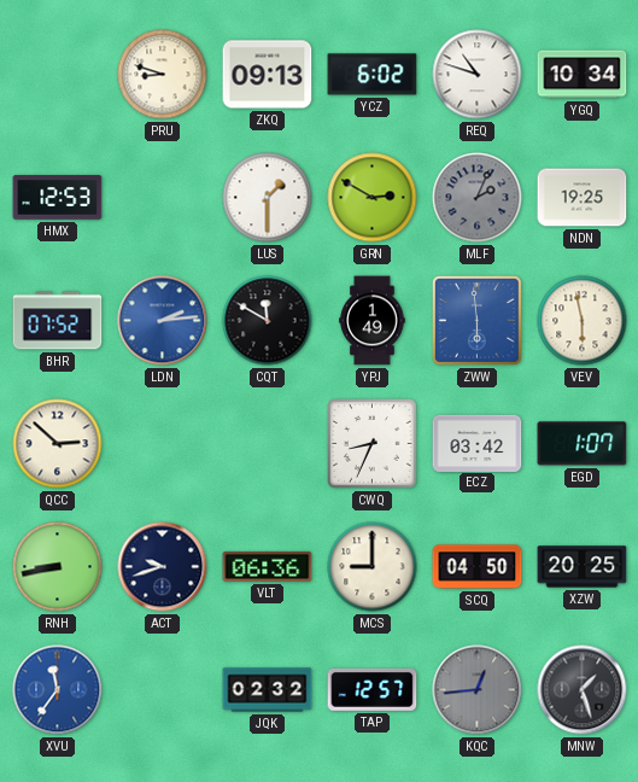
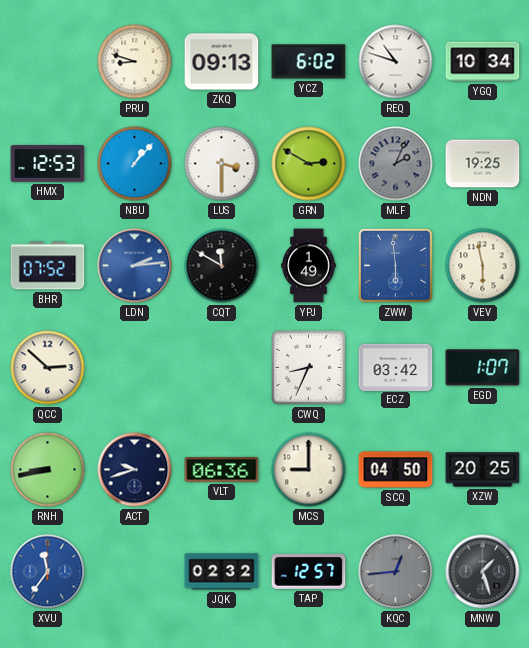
NBU: none -> 1:07 (135, 164)
LUS: 1:30 -> 3:30 (222, 164)
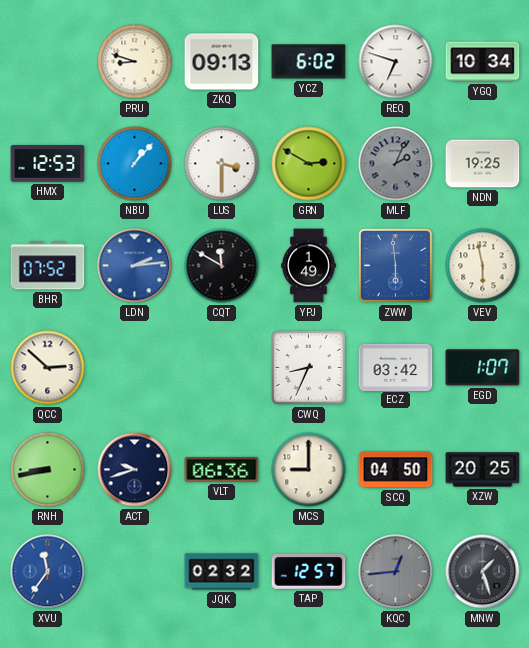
REQ: 10:48 -> 6:48 (396, 62)
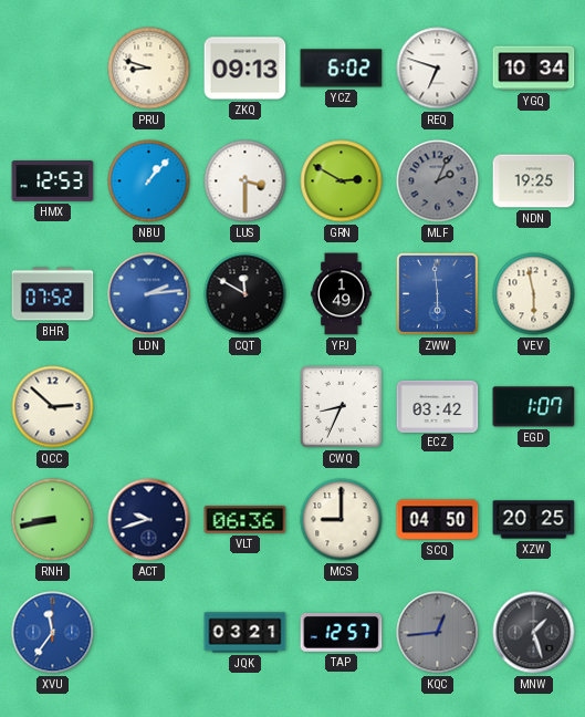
JQK: 02:32 -> 03:21 (246, 633)
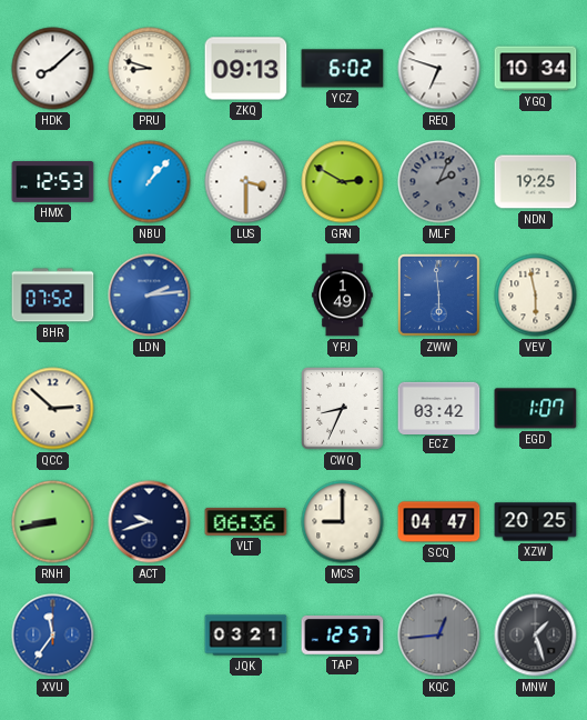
HDK: none -> 8:08 (53, 69)
CQT: 11:50 -> none (246, 294)
SCQ: 04:50 -> 04:47 (439, 522)
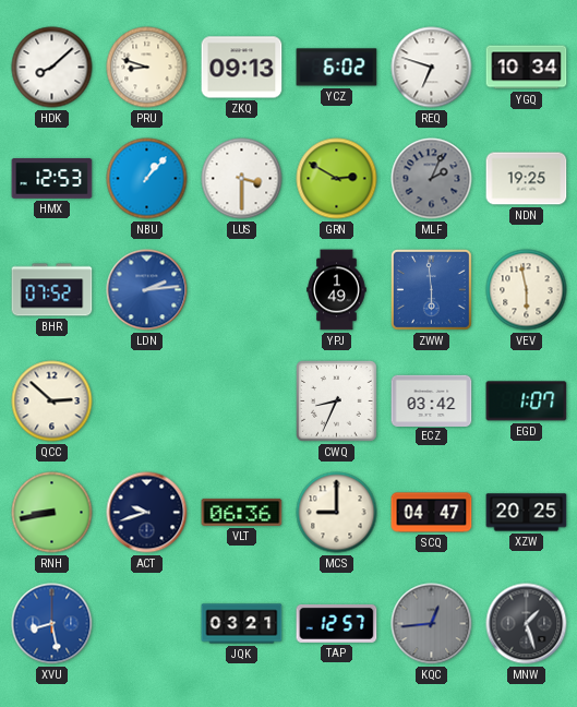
XVU: 11:36 -> 8:28 (52, 624)
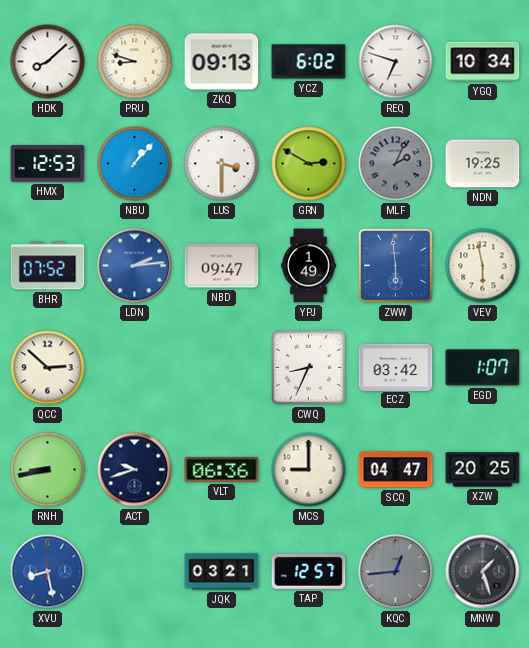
NBD: none -> 09:47 (222, 266)
